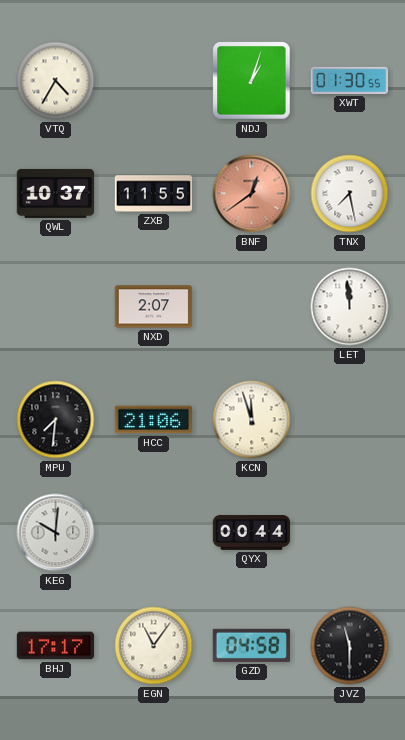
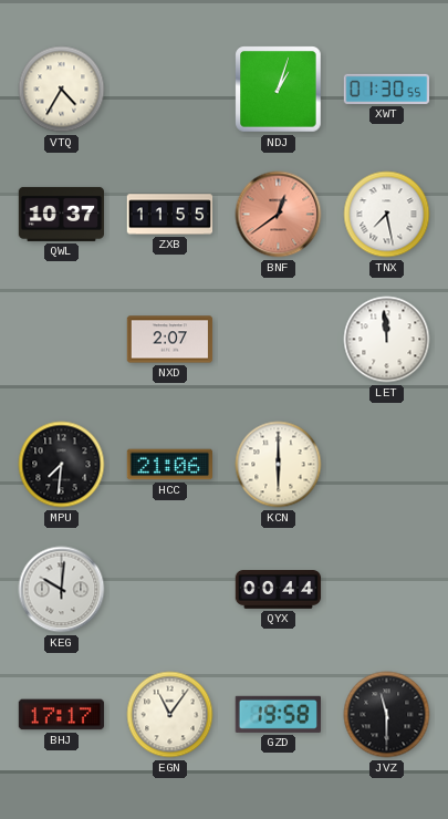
KCN: 11:57 -> 6:00 (279, 465)
GZD: 04:58 -> 19:58 (278, 714)
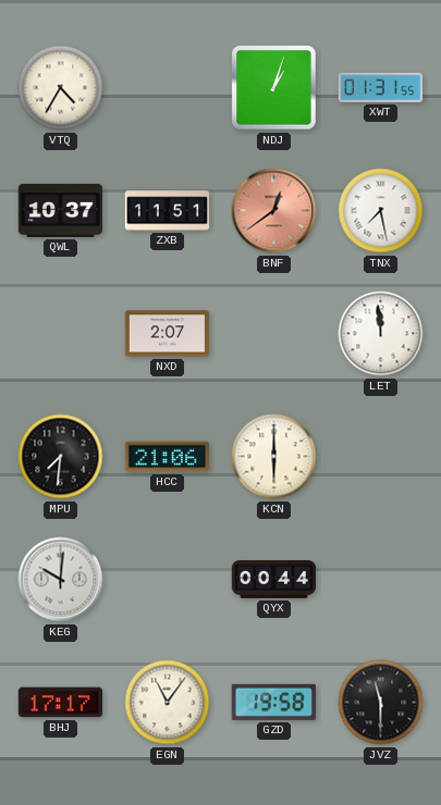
XWT: 01:30 -> 01:31 (381, 87)
ZXB: 11:55 -> 11:51 (168, 211)
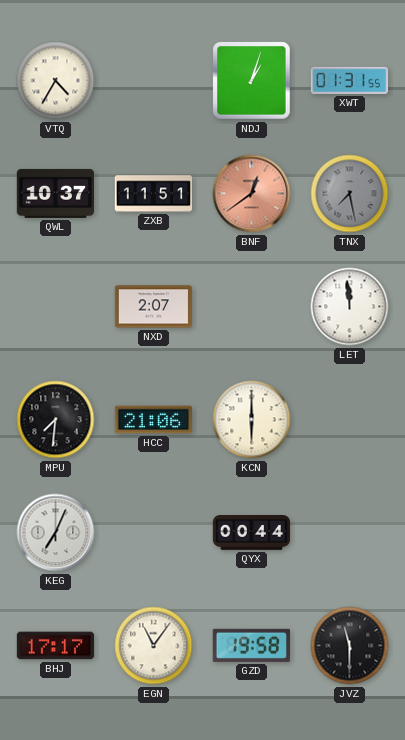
TNX dial: white -> grey (350, 194)
KEG: 10:01 -> 7:04 (56, 533)
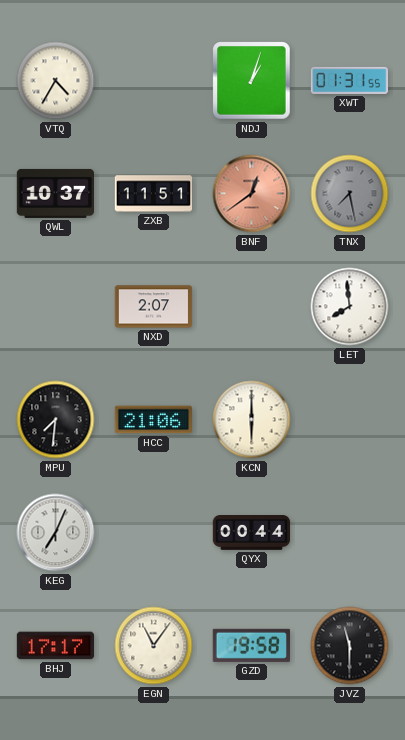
LET: 11:59 -> 7:59 (350, 307)
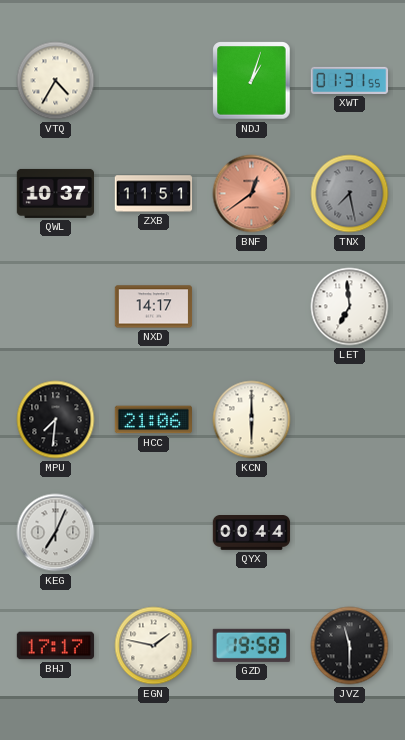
NXD: 2:07 -> 14:17 (154, 307)
LET: 7:59 -> 6:59 (350, 307)
EGN: 11:06 -> 1:47 (154, 646)
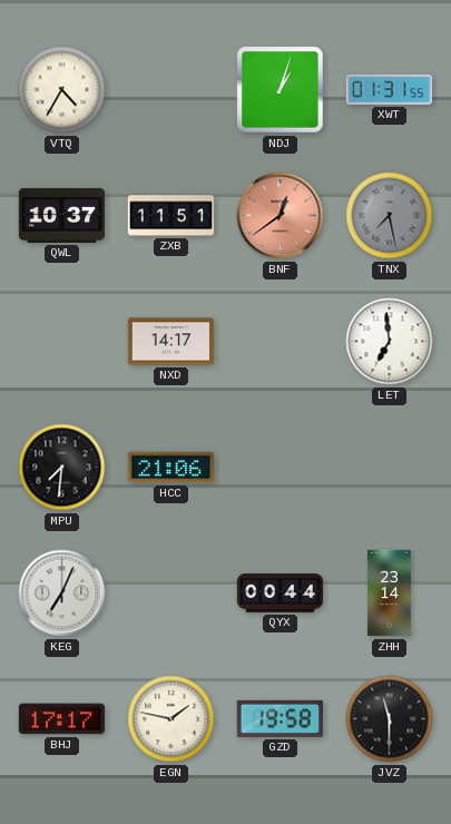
KCN: 6:00 -> none (252, 420)
ZHH: none -> 23:14 (390, 594)
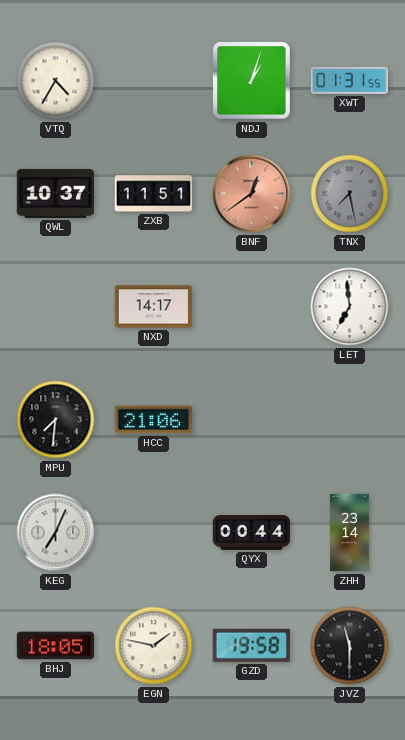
BHJ: 17:17 -> 18:05 (56, 646)
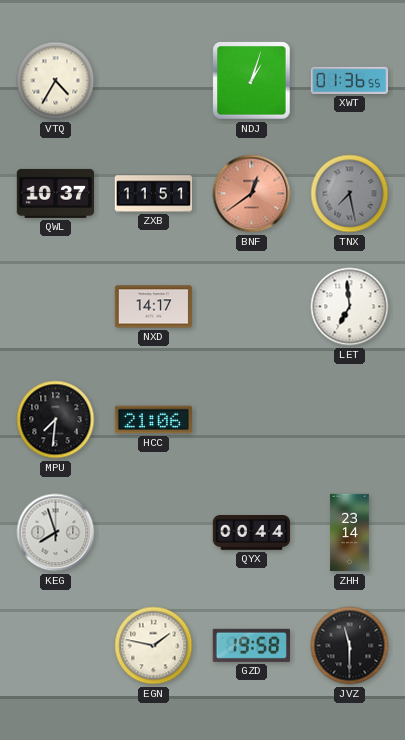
XWT: 01:31 -> 01:36 (350, 80)
KEG: 7:04 -> 7:57 (56, 533)
BHJ: 18:05 -> none (56, 646)
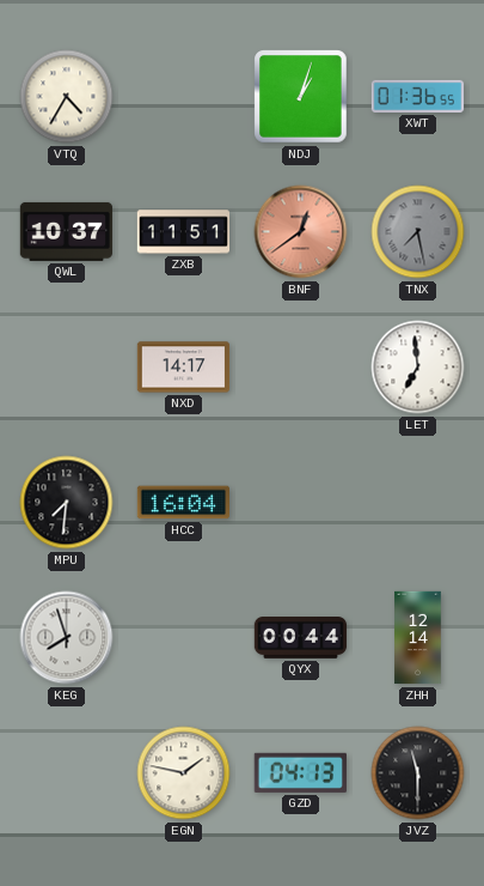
HCC: 21:06 -> 16:04 (184, 503)
ZHH: 23:14 -> 12:14 (418, 638)
GZD: 19:58 -> 04:13 (300, 772)
